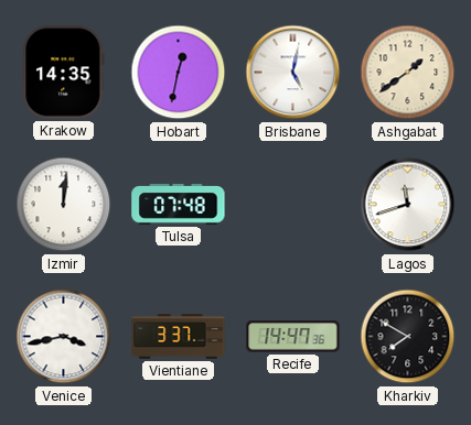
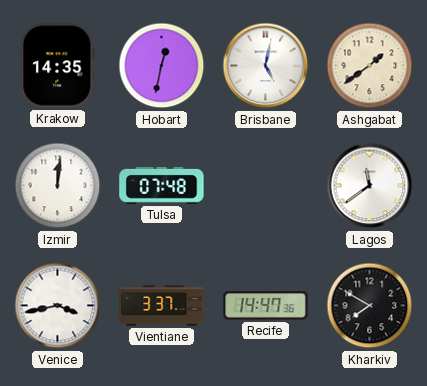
Lagos: 11:42 -> 11:39 (370, 186)
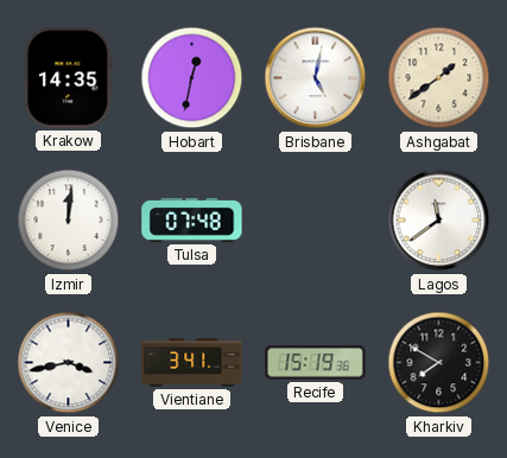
Vientiane: 3:37 -> 3:41 (192, 363)
Recife: 14:47 -> 15:19 (316, 363)
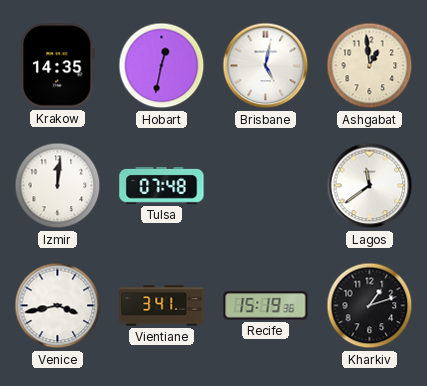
Ashgabat: 1:39 -> 12:59 (370, 66)
Kharkiv: 7:50 -> 1:12 (370, 306)
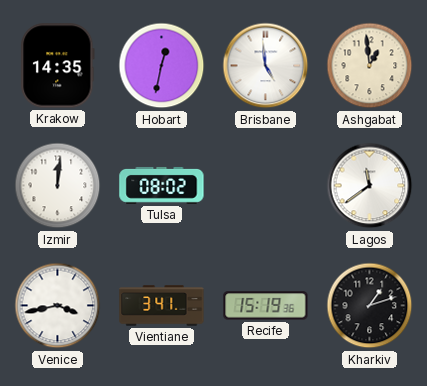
Brisbane: 5:02 -> 4:59 (266, 66)
Tulsa: 07:48 -> 08:02 (162, 185)
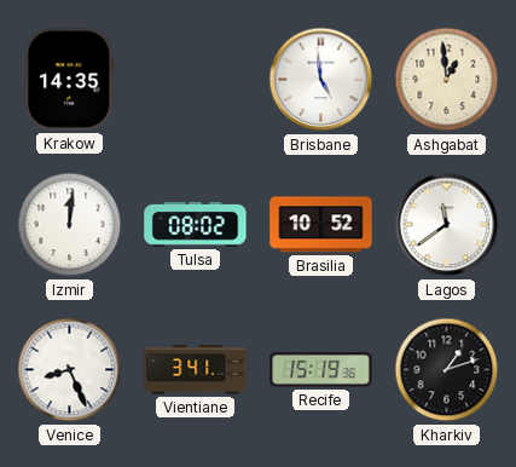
Hobart: 12:32 -> none (162, 66)
Brasilia: none -> 10:52 (321, 225)
Venice: 3:43 -> 8:26 (70, 370)
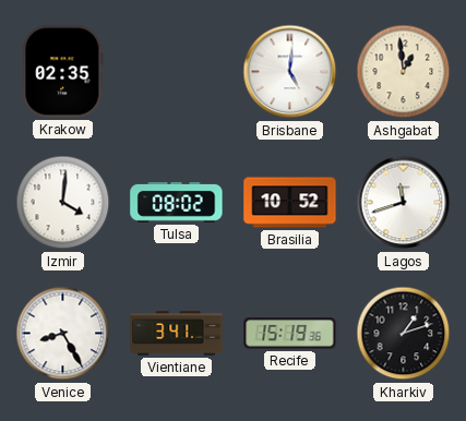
Krakow: 14:35 -> 02:35 (63, 72)
Brisbane: 4:59 -> 5:01 (290, 72)
Izmir: 12:01 -> 4:01 (63, 203)
Lagos: 11:39 -> 11:42 (404, 203)
Venice: 8:26 -> 8:25 (63, 334)
